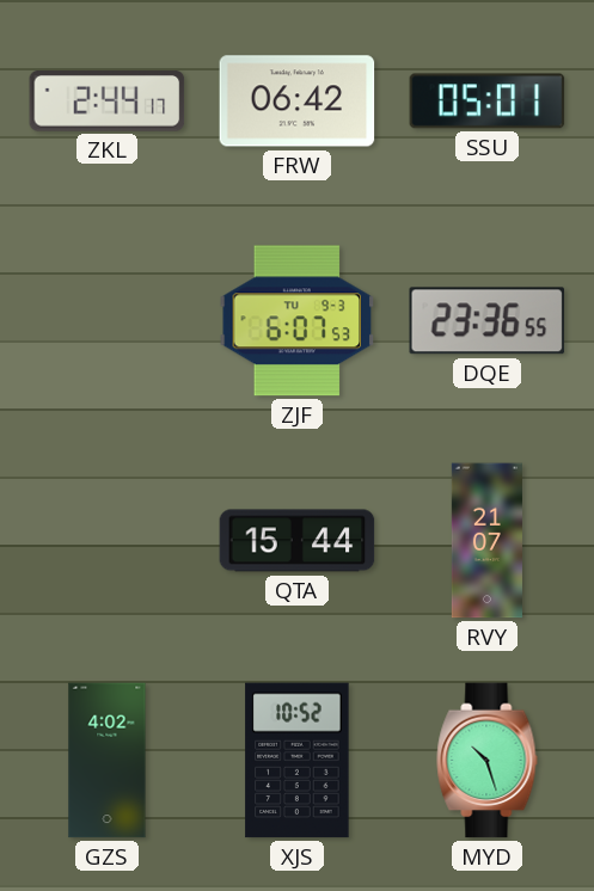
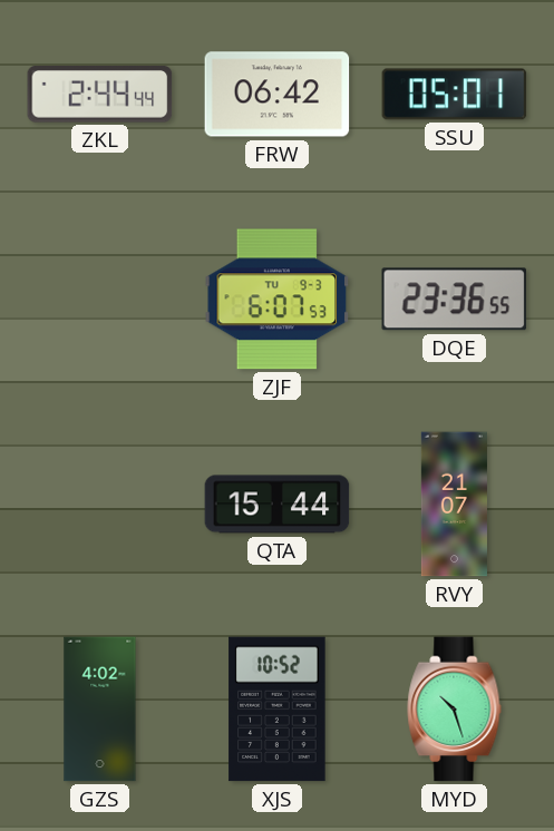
ZKL: 2:44:17 -> 2:44:44 (100, 95)
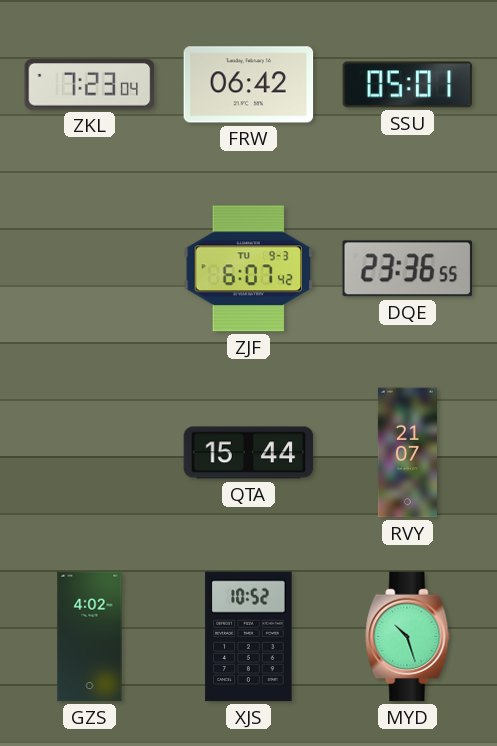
ZKL: 2:44 -> 7:23 (90, 85)
ZJF: 6:07:53 -> 6:07:42 (249, 269)
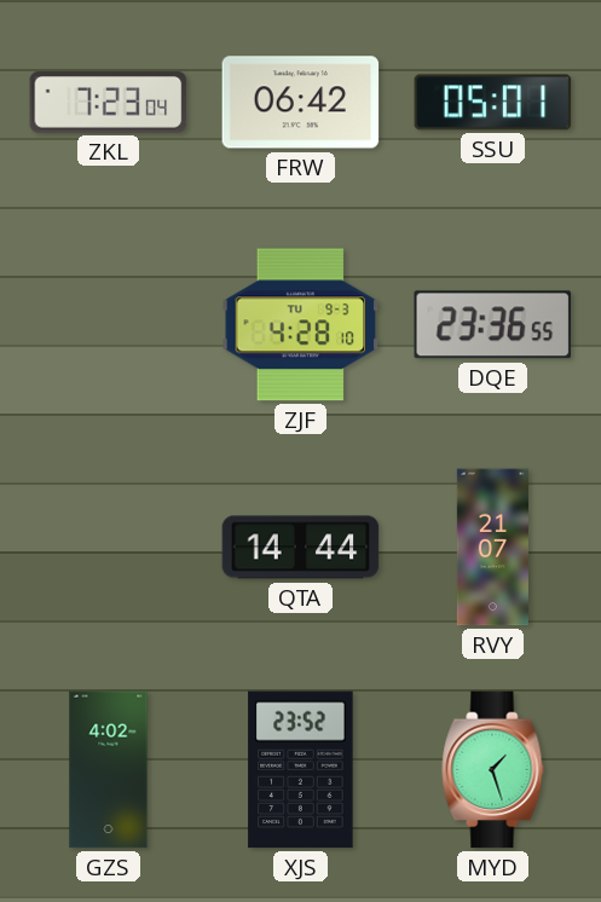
ZJF: 6:07 -> 4:28 (301, 325)
QTA: 15:44 -> 14:44 (301, 548)
XJS: 10:52 -> 23:52 (301, 770)
MYD: 10:27 -> 1:27 (493, 770)
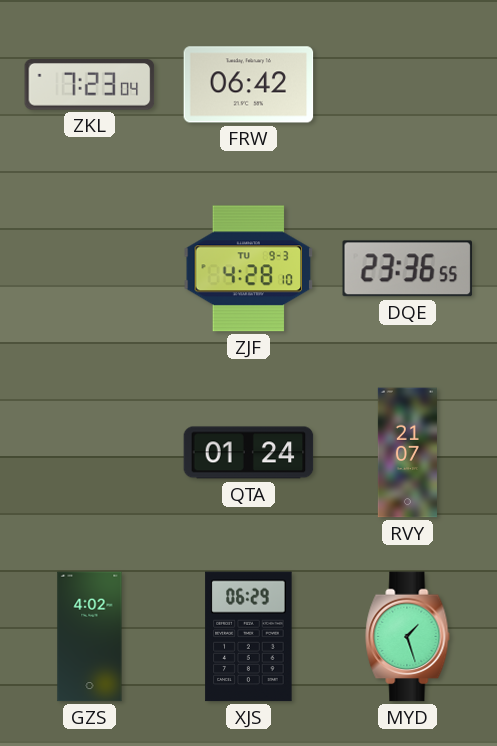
SSU: 05:01 -> none (493, 103)
QTA: 14:44 -> 01:24 (249, 453)
XJS: 23:52 -> 06:29 (249, 637)
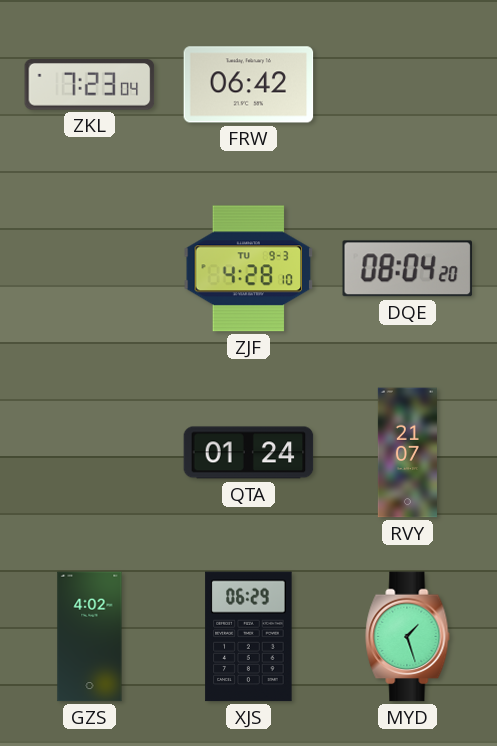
DQE: 23:36 -> 08:04 (408, 269)
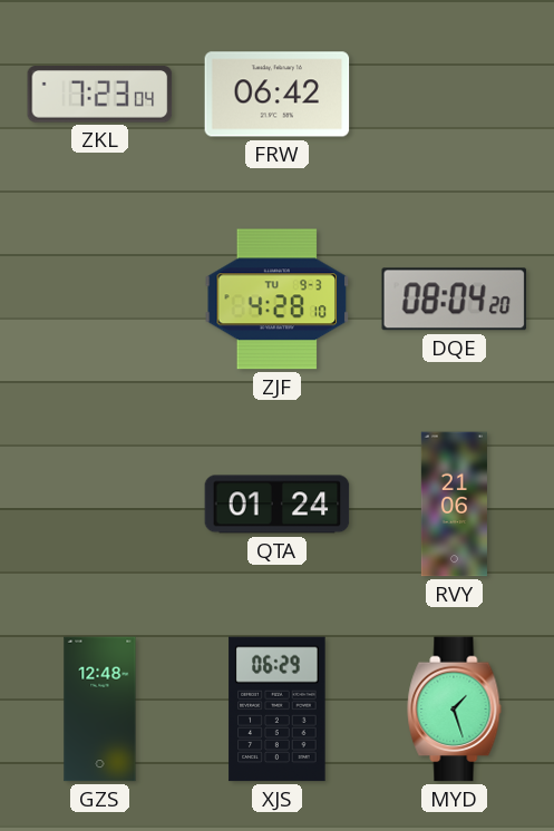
RVY: 21:07 -> 21:06 (454, 505)
GZS: 4:02 -> 12:48 (100, 710)
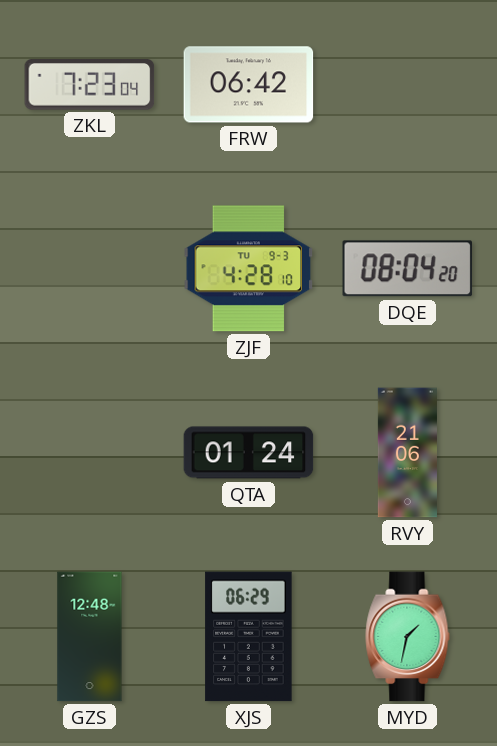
MYD: 1:27 -> 1:32 (408, 637)
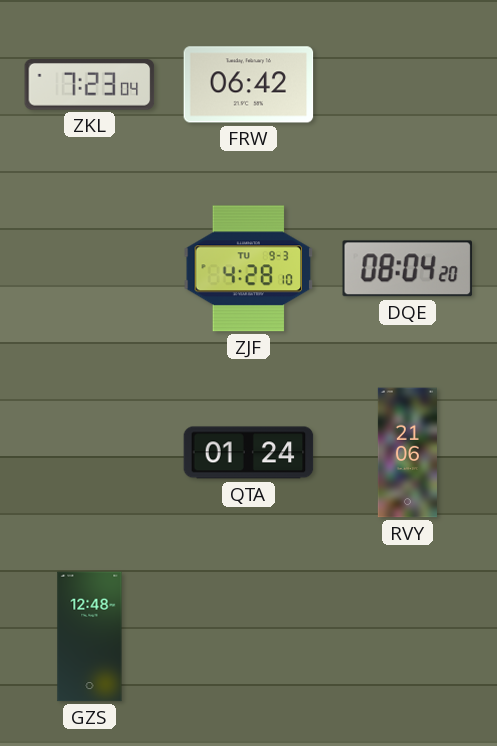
XJS: 06:29 -> none (249, 637)
MYD: 1:32 -> none (408, 637)
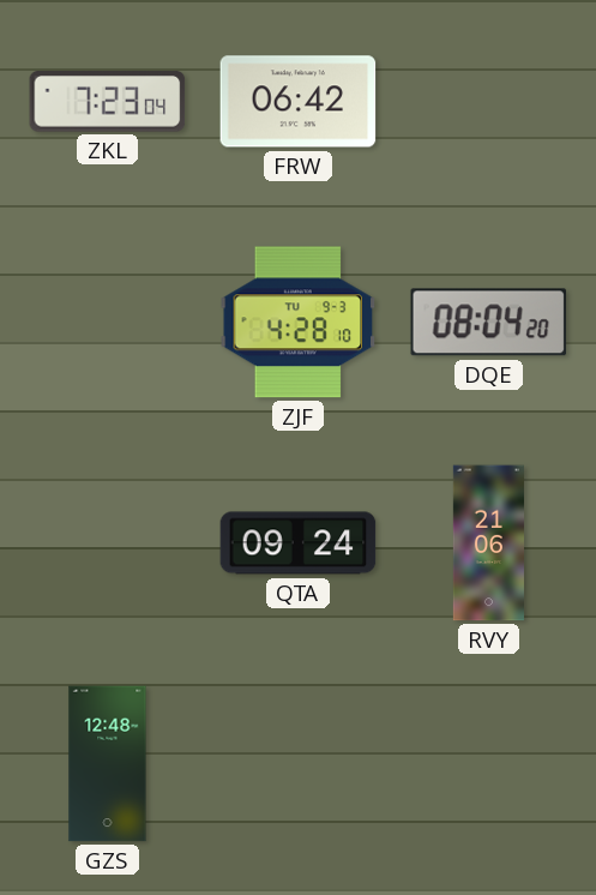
QTA: 01:24 -> 09:24 (299, 543)
